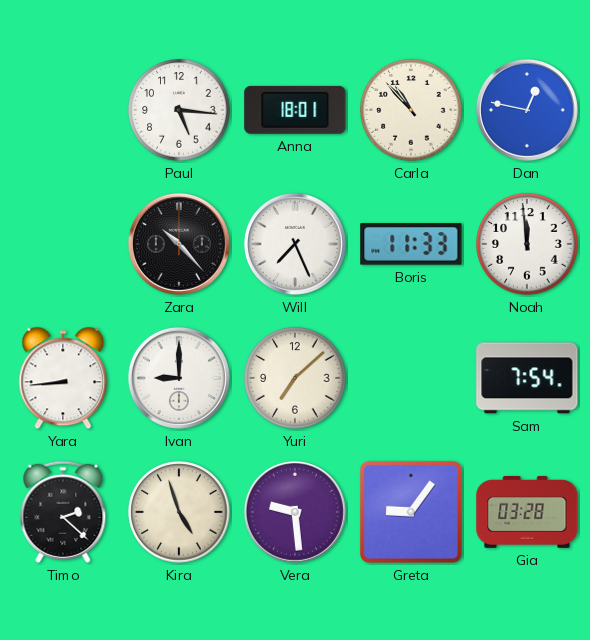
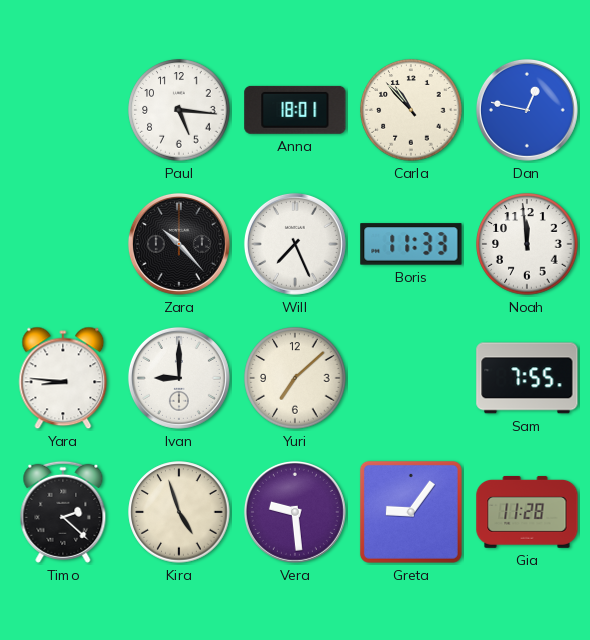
Yara: 8:44 -> 8:46 (63, 378)
Sam: 7:54 -> 7:55 (527, 378)
Gia: 03:28 -> 11:28 (527, 512)
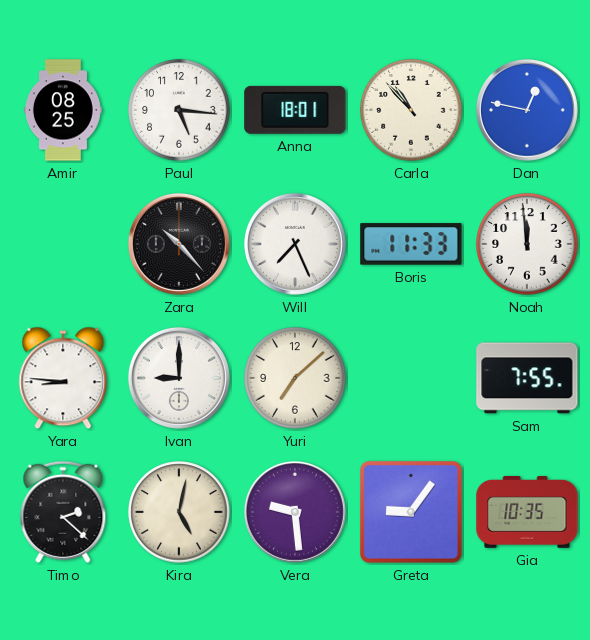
Amir: none -> 08:25 (63, 110)
Kira: 4:57 -> 5:02 (179, 512)
Gia: 11:28 -> 10:35 (527, 512)
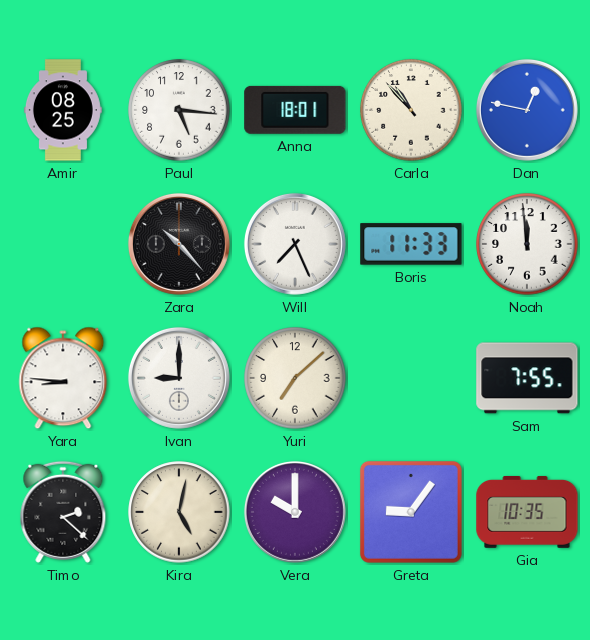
Vera: 9:29 -> 10:00 (295, 512)
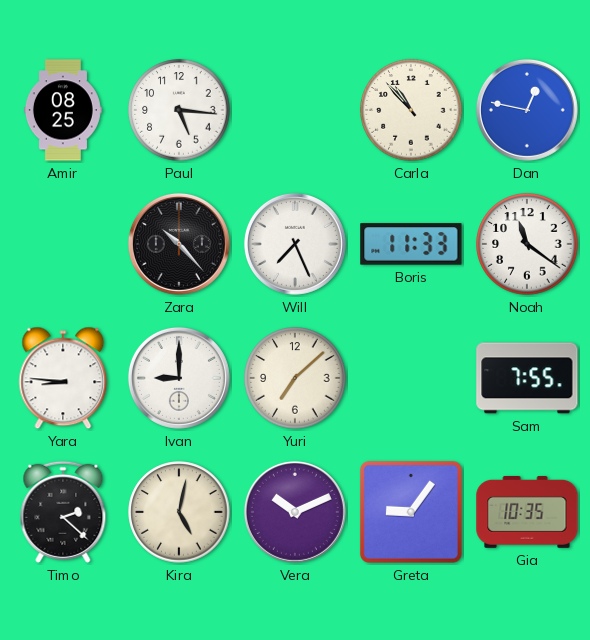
Anna: 18:01 -> none (295, 110)
Noah: 11:59 -> 11:21 (527, 244)
Vera: 10:00 -> 10:11 (295, 512)
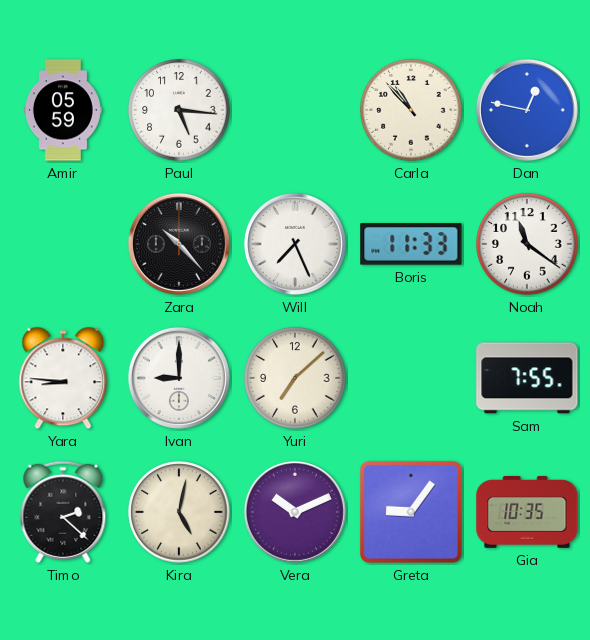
Amir: 08:25 -> 05:59 (63, 110)
